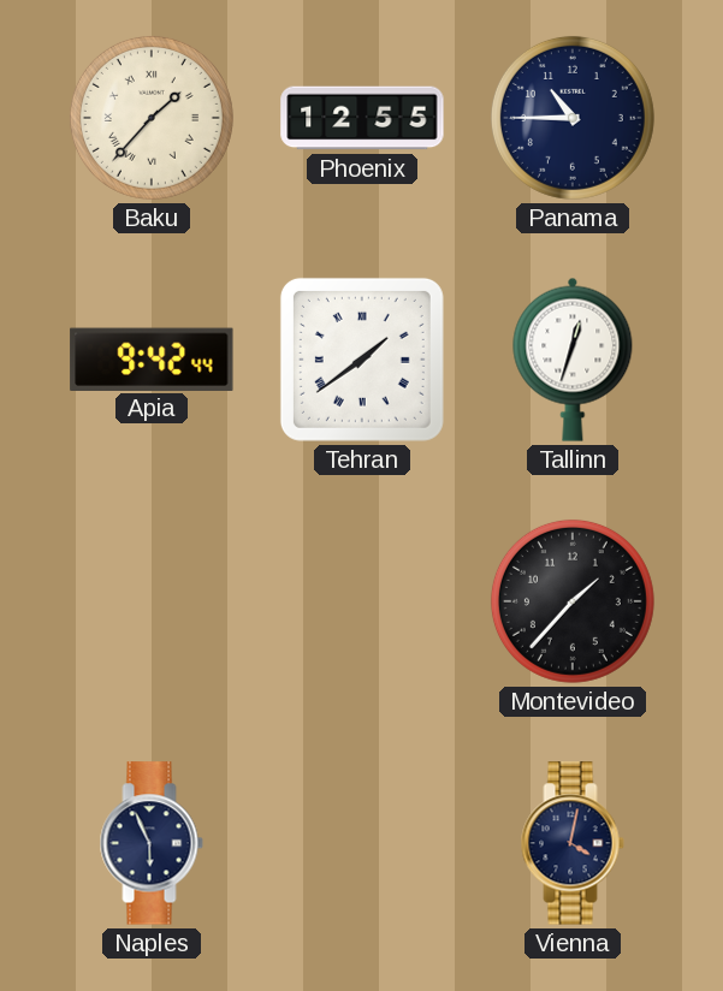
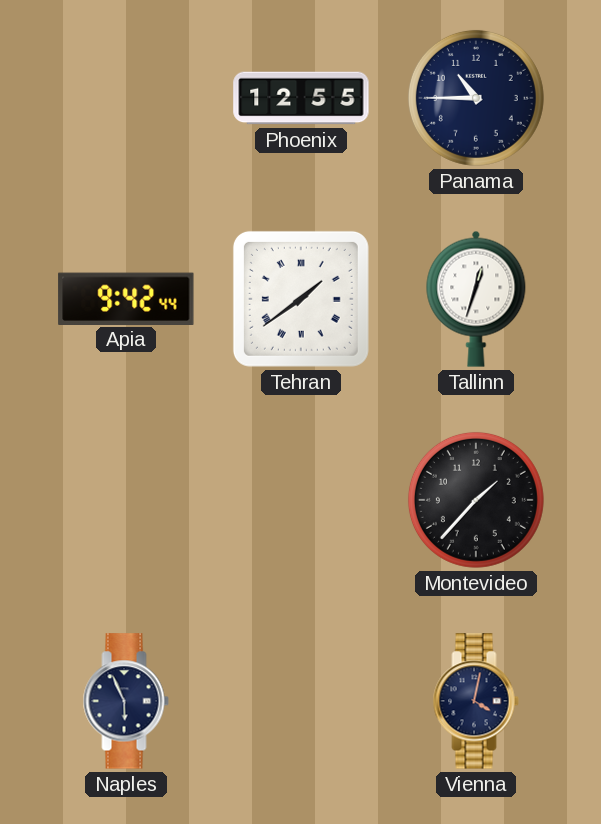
Baku: 1:37 -> none (152, 118)
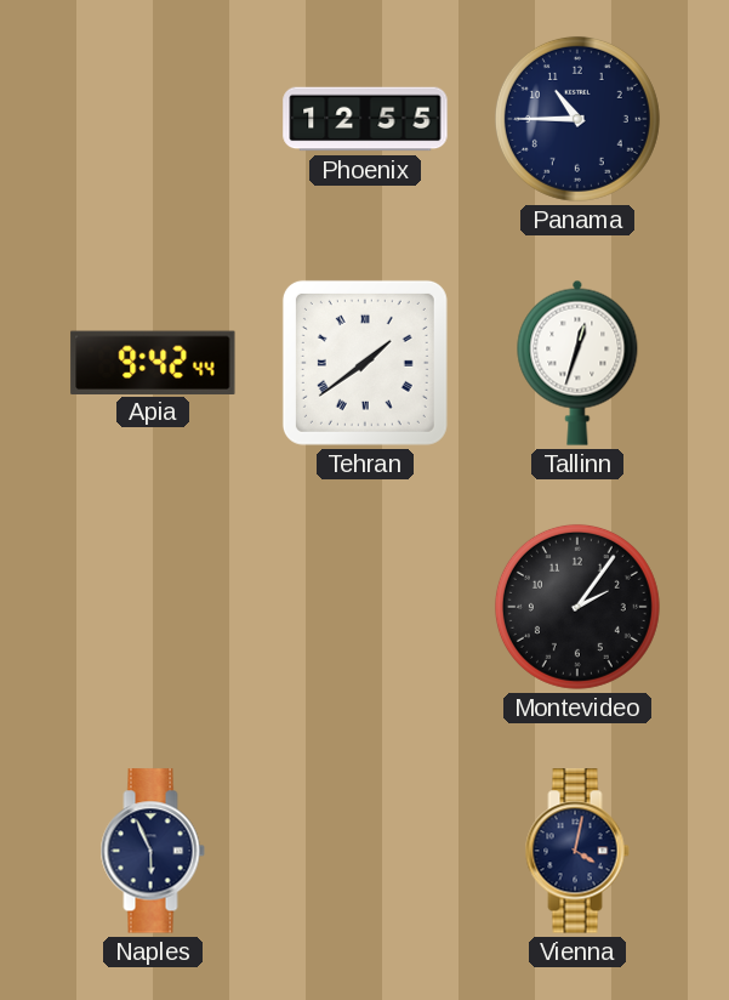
Montevideo: 1:37 -> 2:06 (577, 607)
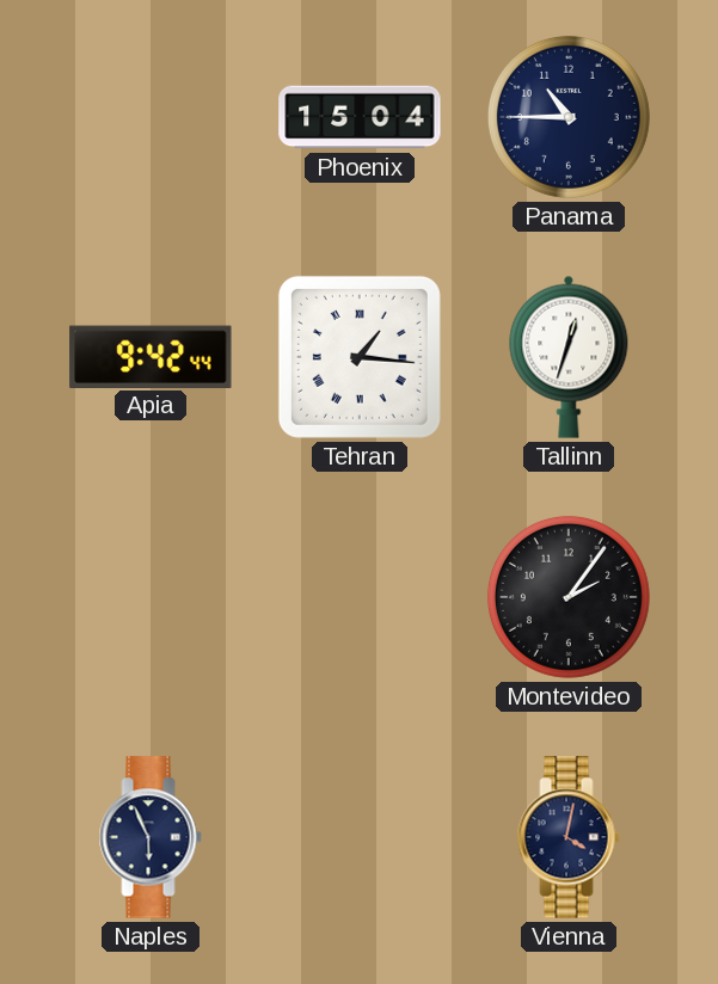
Phoenix: 12:55 -> 15:04 (360, 117)
Tehran: 1:39 -> 1:16 (360, 357)
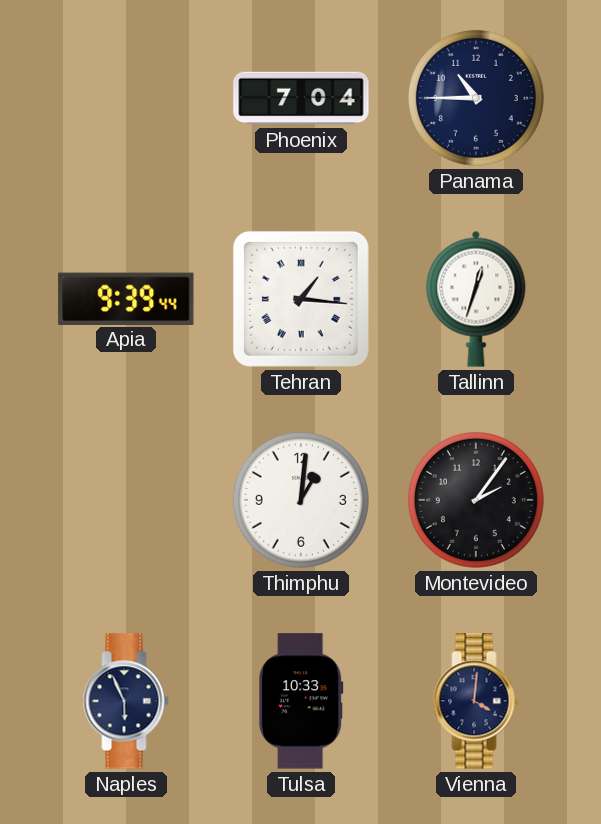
Phoenix: 15:04 -> 7:04 (301, 98)
Apia: 9:42 -> 9:39 (126, 298)
Thimphu: none -> 1:01 (301, 500)
Tulsa: none -> 10:33 (301, 701)
Vienna: 4:02 -> 4:01 (476, 701)
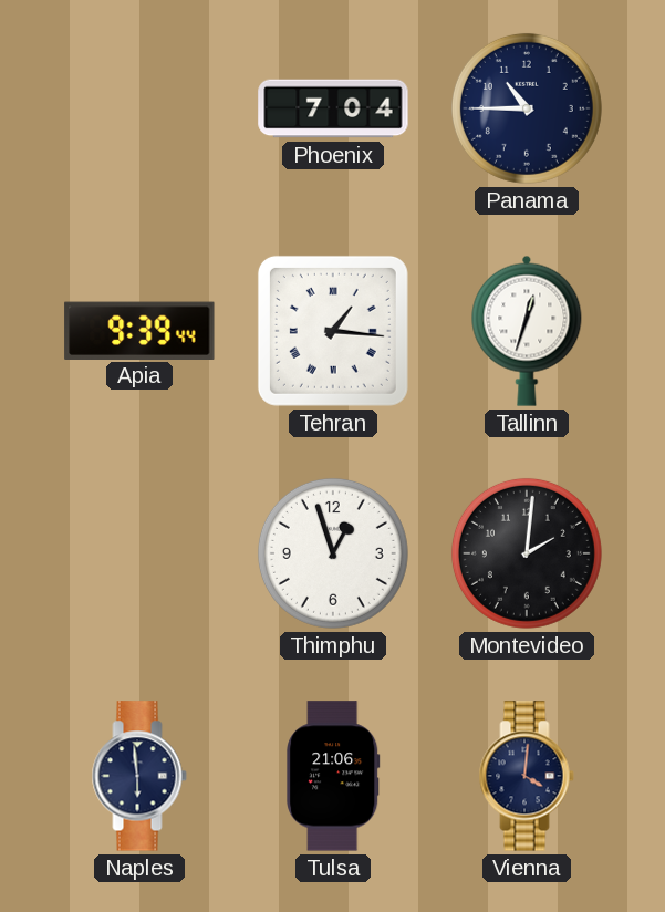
Thimphu: 1:01 -> 12:57 (333, 553)
Montevideo: 2:06 -> 2:01 (527, 553)
Naples: 5:56 -> 5:59 (139, 776)
Tulsa: 10:33 -> 21:06 (333, 776)
